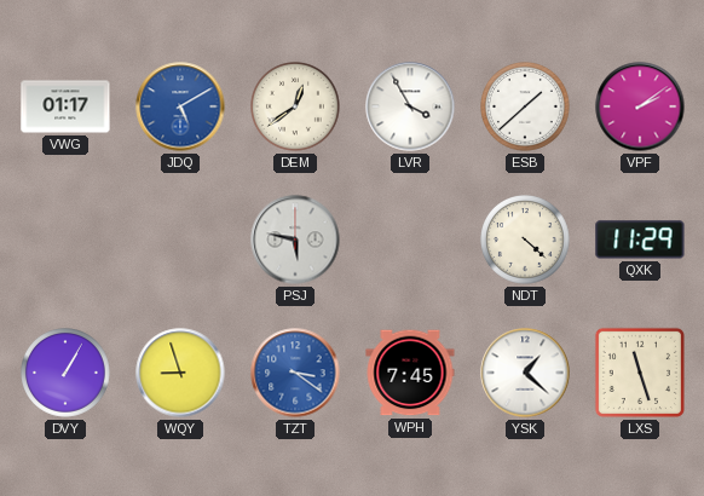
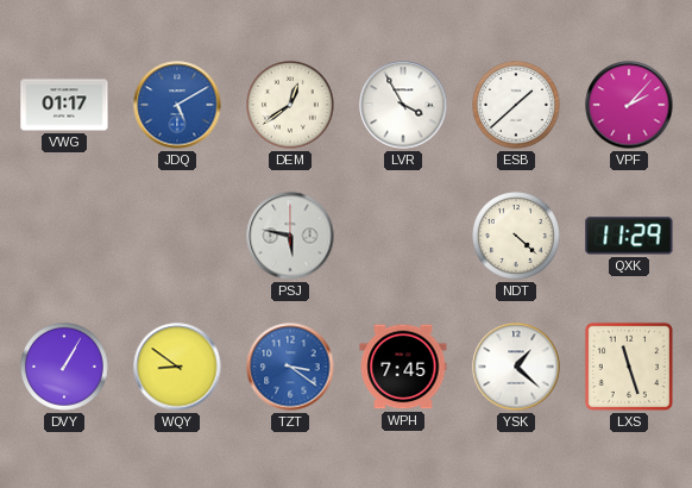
VPF: 2:09 -> 2:07 (629, 105)
WQY: 8:57 -> 8:51 (177, 367)
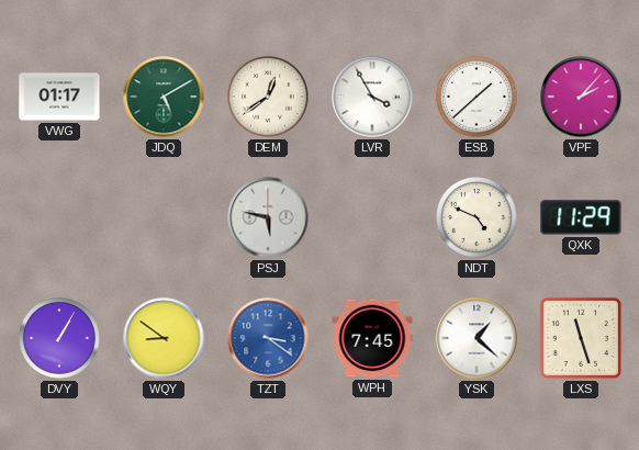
JDQ dial: blue -> green (164, 97)
NDT: 4:22 -> 4:49 (478, 218)
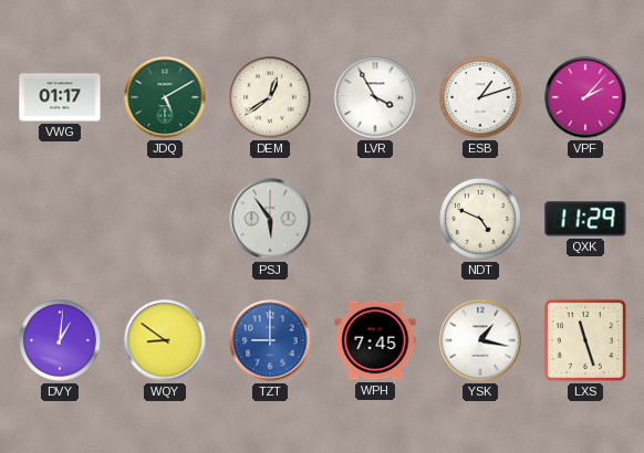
ESB: 1:38 -> 1:12 (481, 98)
PSJ: 5:47 -> 5:54 (270, 219)
DVY: 1:05 -> 1:01 (61, 341)
TZT: 3:21 -> 9:00 (270, 340)
YSK: 1:22 -> 1:17 (480, 340)
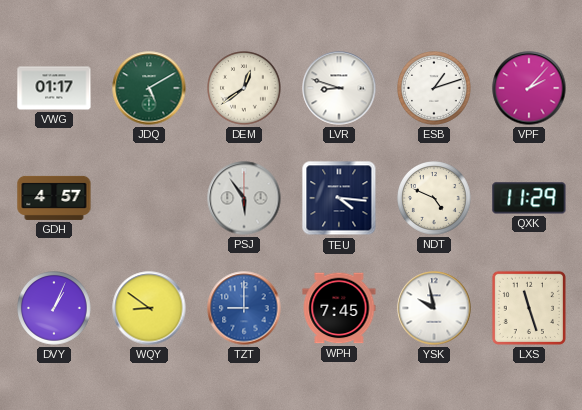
LVR: 3:55 -> 8:48 (339, 88)
GDH: none -> 4:57 (54, 198)
TEU: none -> 4:16 (339, 198)
DVY: 1:01 -> 1:04 (55, 309)
YSK: 1:17 -> 9:58 (434, 308)
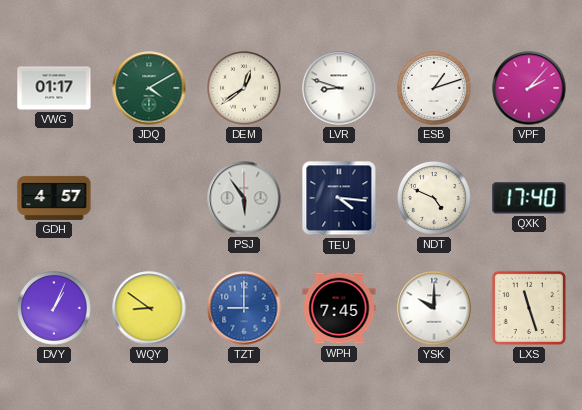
JDQ: 5:10 -> 4:10 (149, 88)
QXK: 11:29 -> 17:40 (529, 198)
YSK: 9:58 -> 10:00 (434, 308)
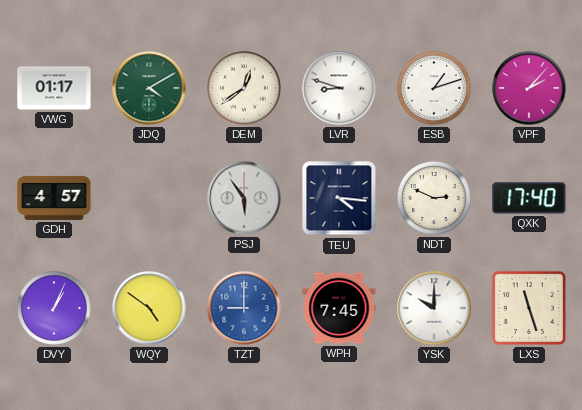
NDT: 4:49 -> 2:49 (435, 199)
WQY: 8:51 -> 4:51 (149, 308)
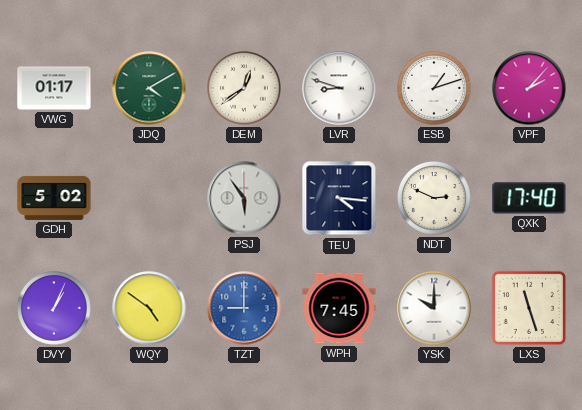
GDH: 4:57 -> 5:02 (54, 198)
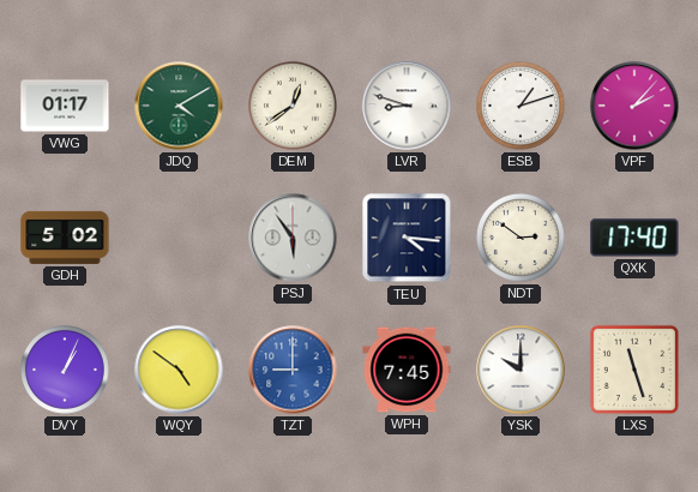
NDT: 2:49 -> 2:51 (522, 239)
